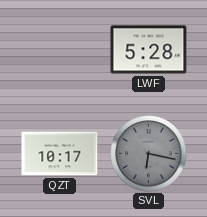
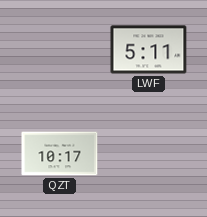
LWF: 5:28 -> 5:11 (149, 50)
SVL: 6:17 -> none (149, 154)
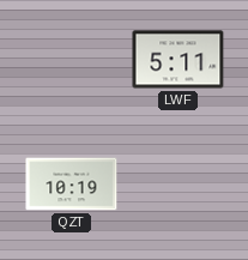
QZT: 10:17 -> 10:19 (72, 185)
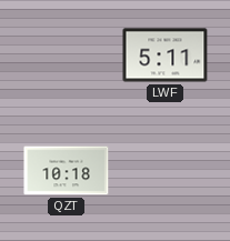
QZT: 10:19 -> 10:18 (67, 171)
